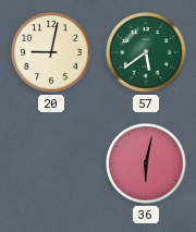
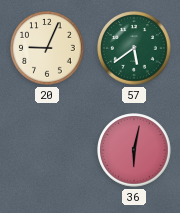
20: 9:02 -> 9:04 (47, 48)
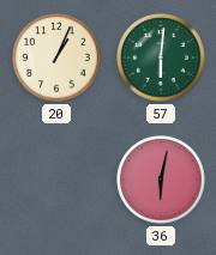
20: 9:04 -> 1:04 (56, 57)
57: 5:39 -> 6:01 (161, 57)
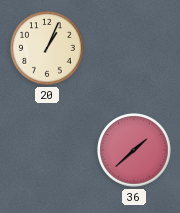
57: 6:01 -> none (161, 57)
36: 6:02 -> 1:38 (134, 150)
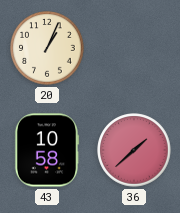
43: none -> 10:58 (47, 150)
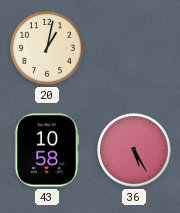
20: 1:04 -> 1:02 (47, 48)
36: 1:38 -> 5:25 (134, 150)
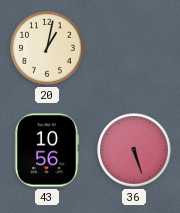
43: 10:58 -> 10:56 (47, 150)
36: 5:25 -> 5:27 (134, 150)
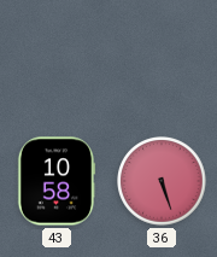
20: 1:02 -> none (47, 48)
43: 10:56 -> 10:58 (57, 181)
